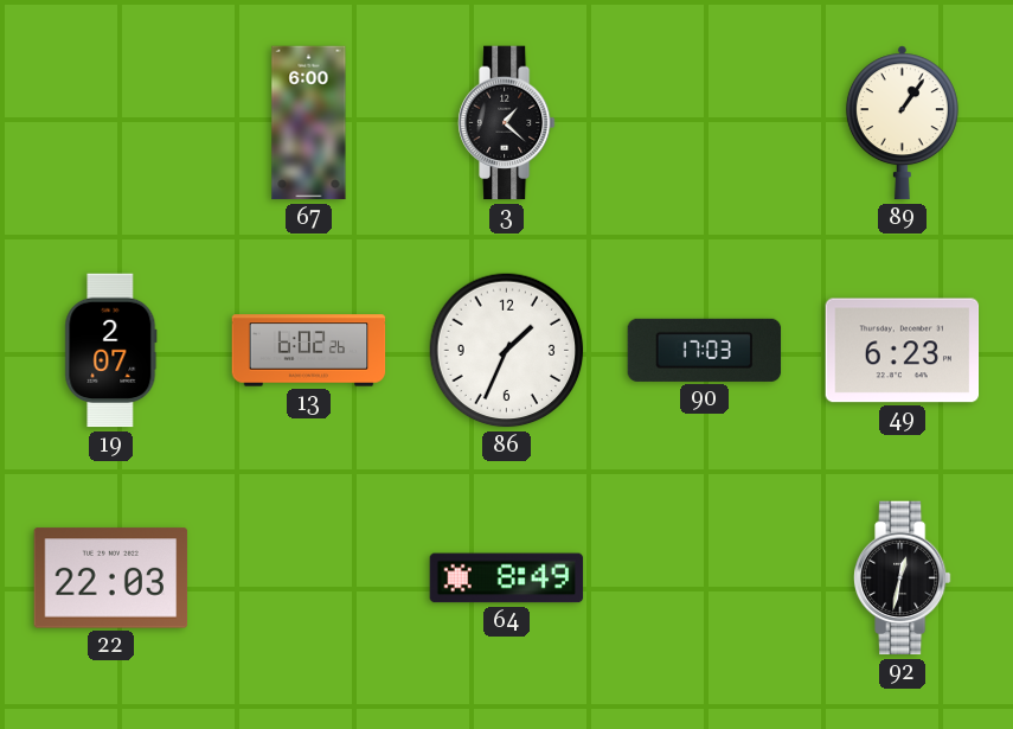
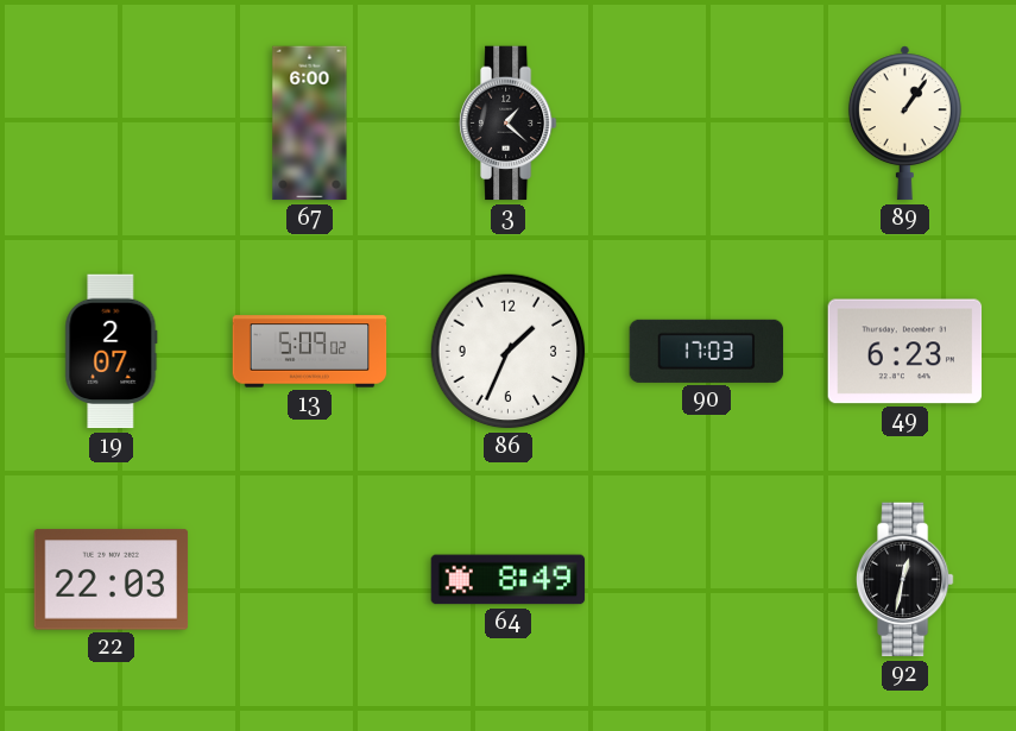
13: 6:02 -> 5:09 (310, 352)
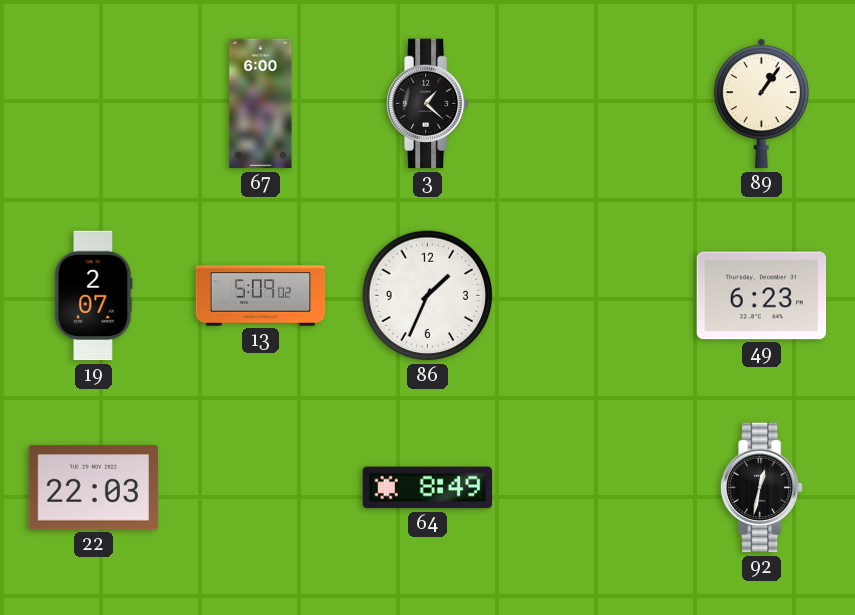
90: 17:03 -> none (707, 351)
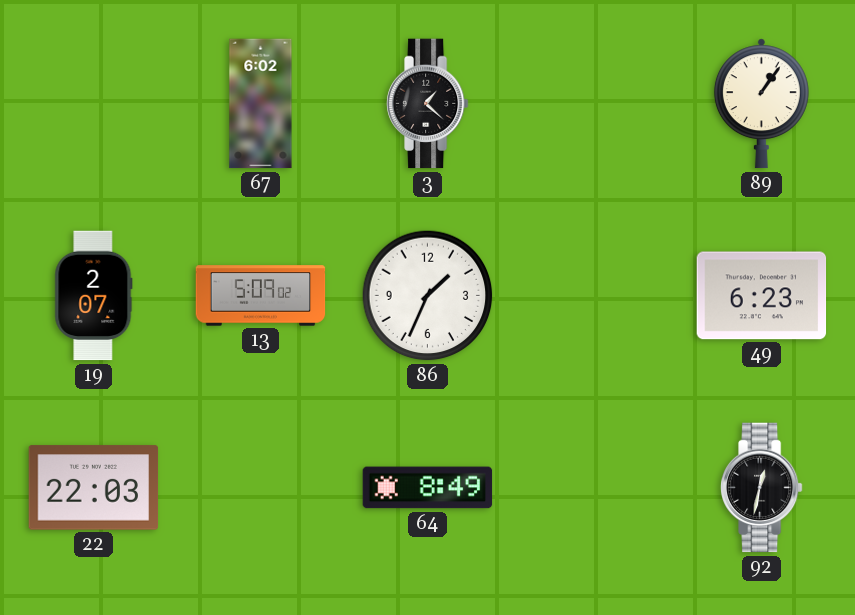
67: 6:00 -> 6:02 (261, 104)
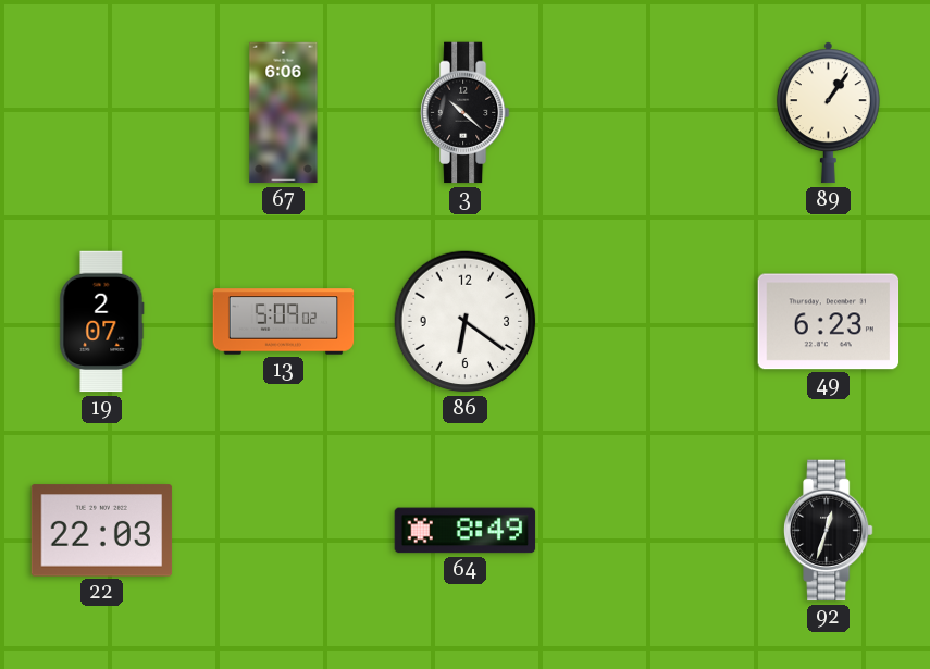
67: 6:02 -> 6:06 (284, 113)
3: 1:22 -> 10:22 (466, 113)
86: 1:34 -> 6:21 (466, 322)
92: 12:32 -> 12:33 (829, 531)
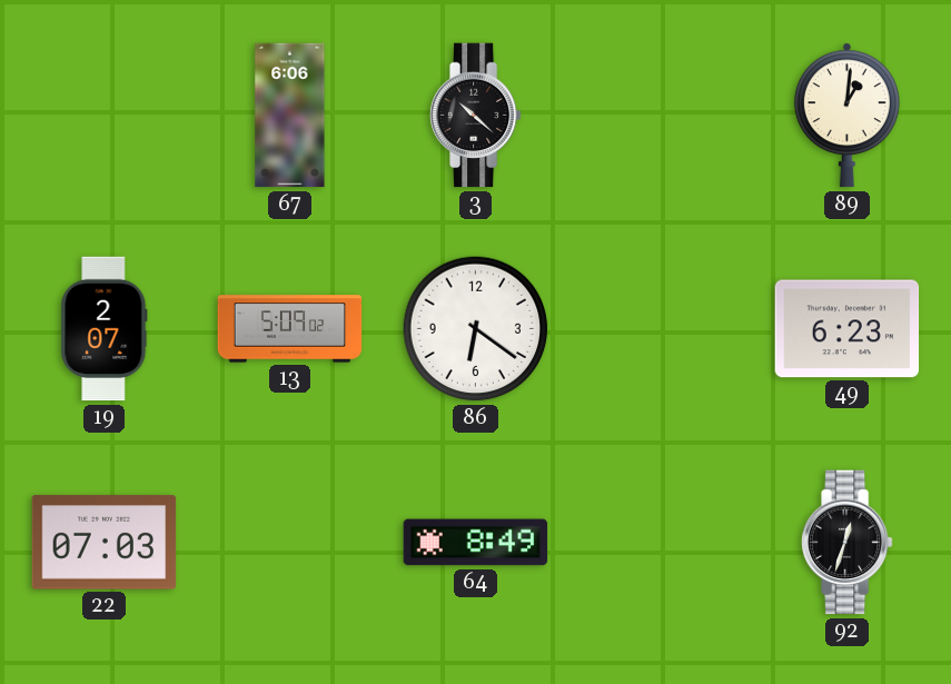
89: 1:06 -> 1:01 (846, 116)
22: 22:03 -> 07:03 (105, 543)
